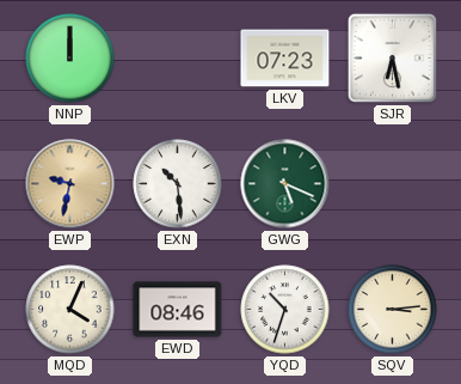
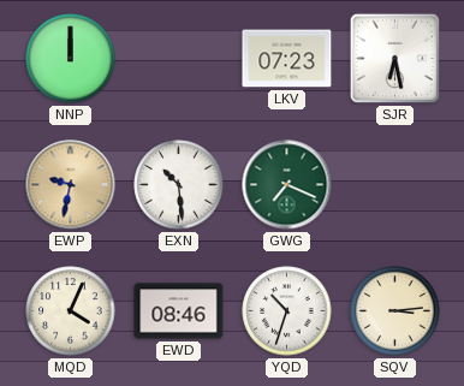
GWG: 5:19 -> 7:19 (287, 185)
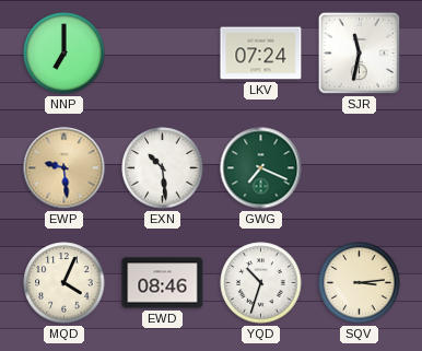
NNP: 12:00 -> 7:00 (65, 54)
LKV: 07:23 -> 07:24 (261, 54)
SJR: 6:28 -> 11:32 (359, 52)
EWP: 9:32 -> 9:29 (65, 168)
